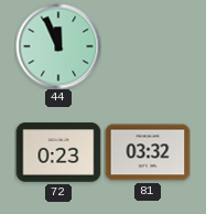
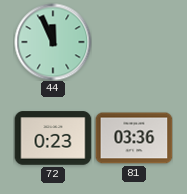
81: 03:32 -> 03:36 (134, 138)
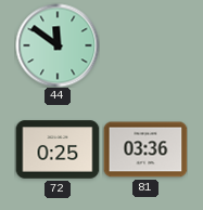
44: 11:56 -> 11:51 (58, 45)
72: 0:23 -> 0:25 (58, 149)
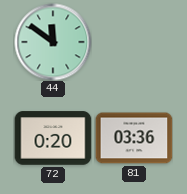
72: 0:25 -> 0:20 (53, 138)
